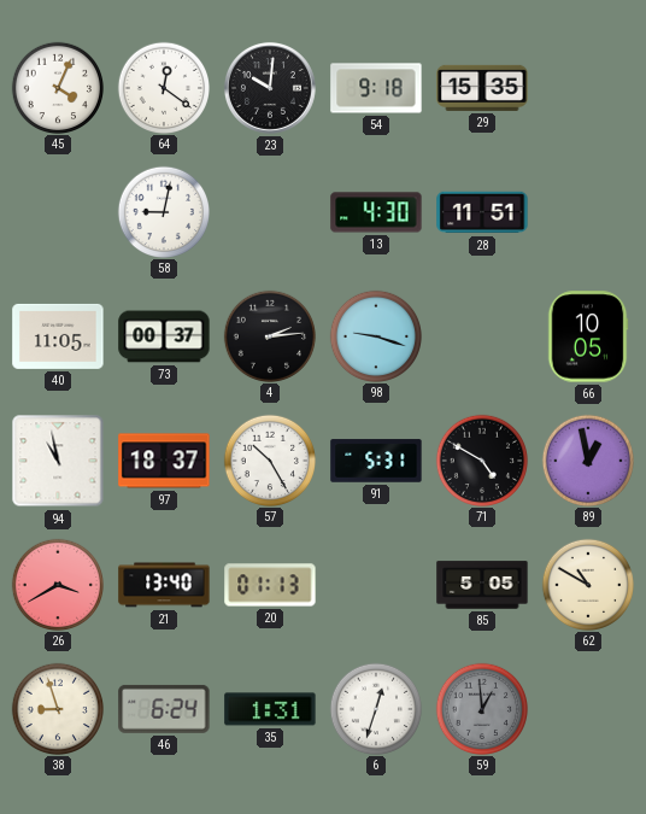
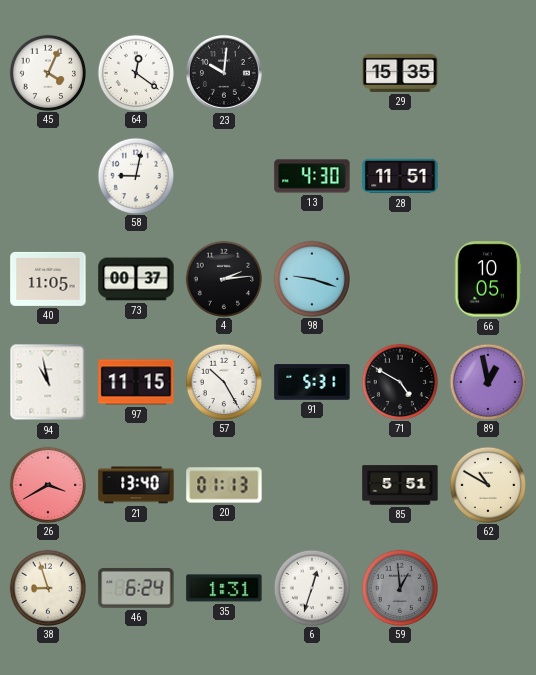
54: 9:18 -> none (376, 88)
97: 18:37 -> 11:15 (136, 382)
85: 5:05 -> 5:51 (400, 485)
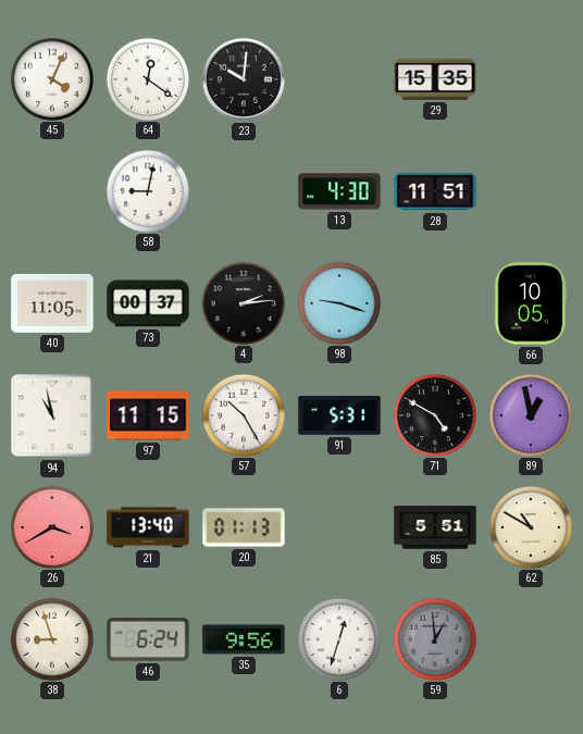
35: 1:31 -> 9:56 (244, 639)
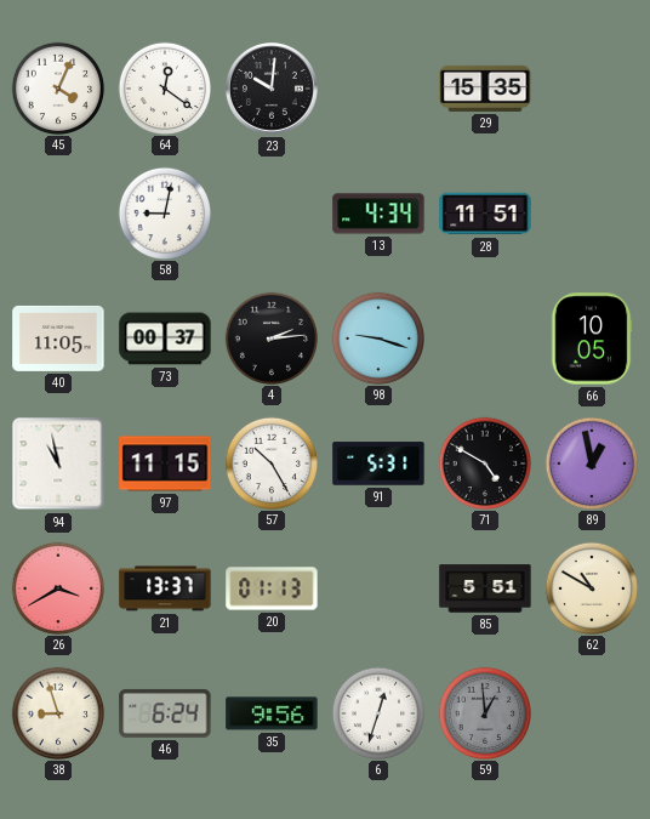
13: 4:30 -> 4:34 (378, 214)
21: 13:40 -> 13:37 (165, 588)
